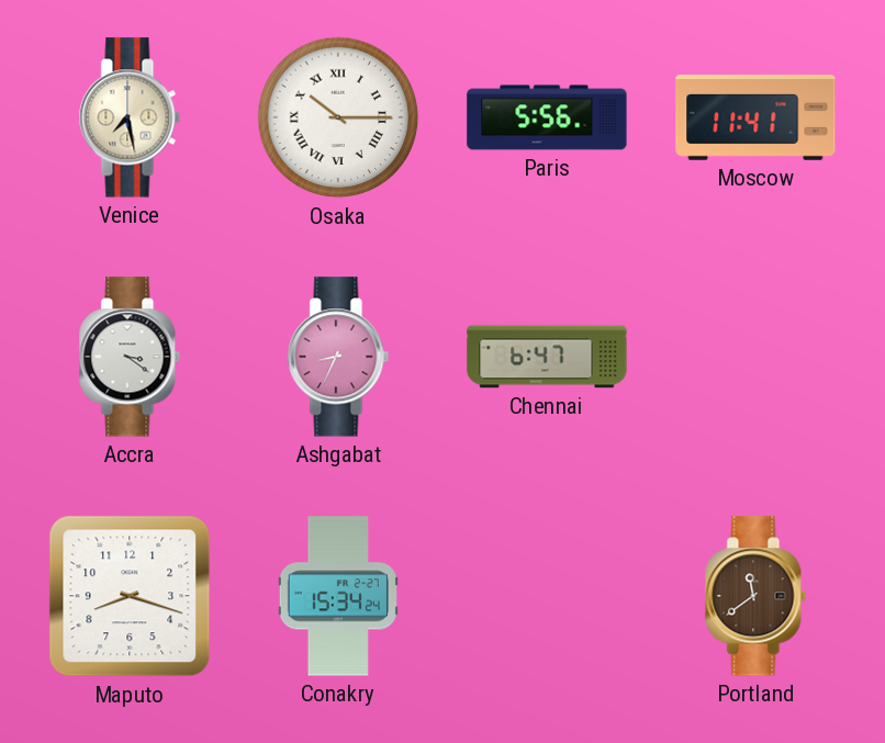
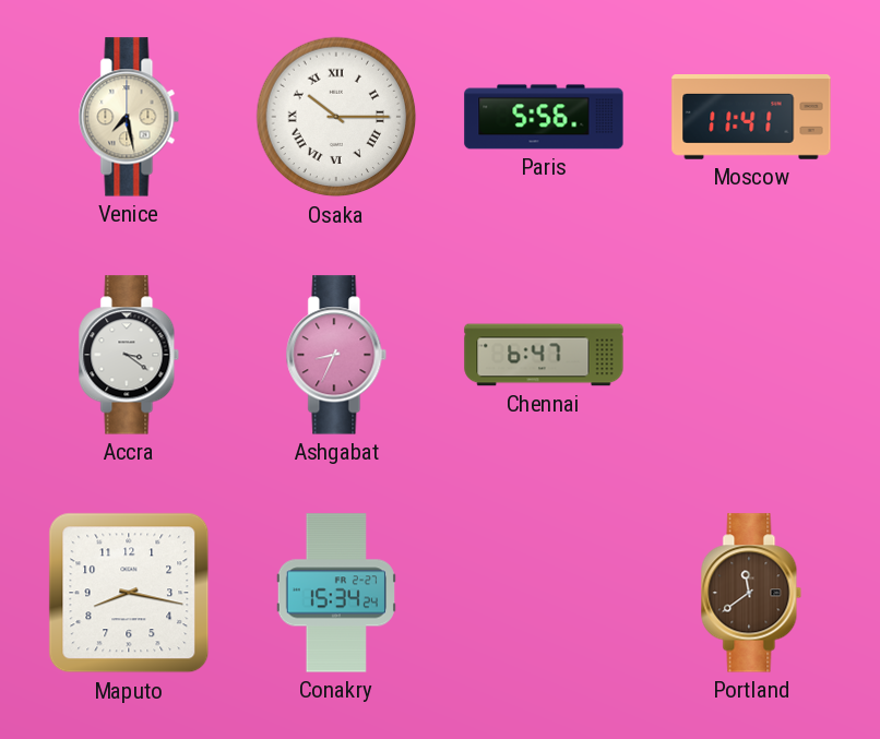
Maputo: 8:18 -> 8:17 (129, 593)
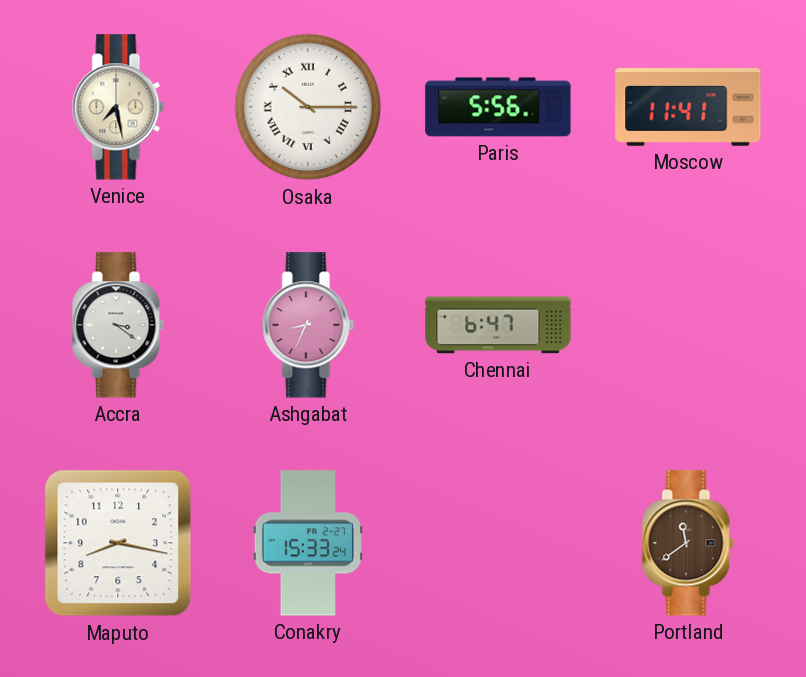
Conakry: 15:34 -> 15:33 (308, 543)
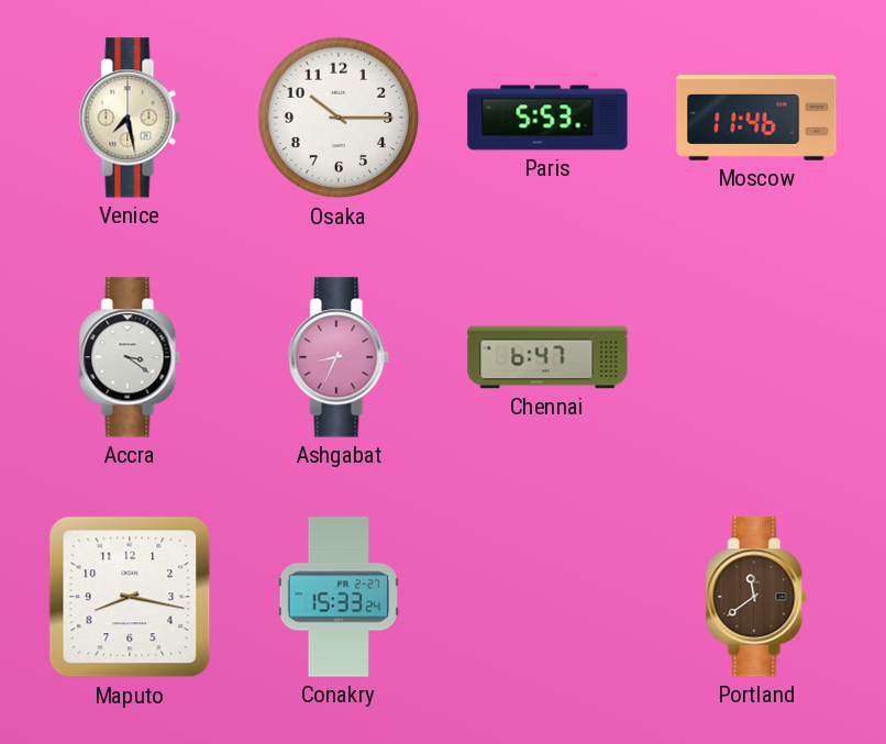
Osaka numerals: Roman -> Arabic (339, 118)
Paris: 5:56 -> 5:53 (547, 118)
Moscow: 11:41 -> 11:46 (756, 119)
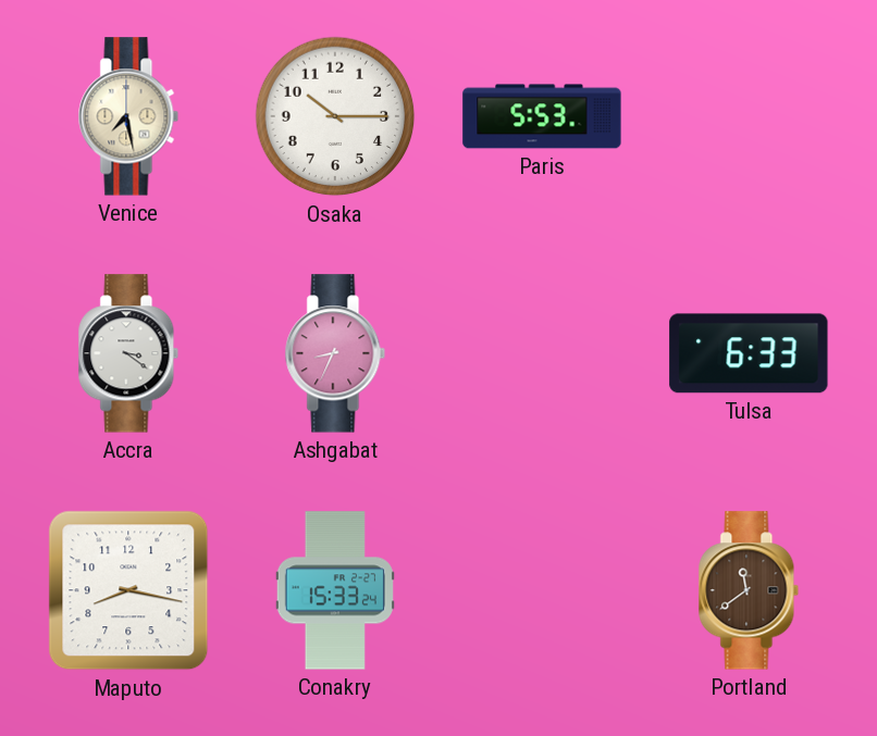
Moscow: 11:46 -> none (756, 119)
Chennai: 6:47 -> none (547, 357)
Tulsa: none -> 6:33 (749, 353)
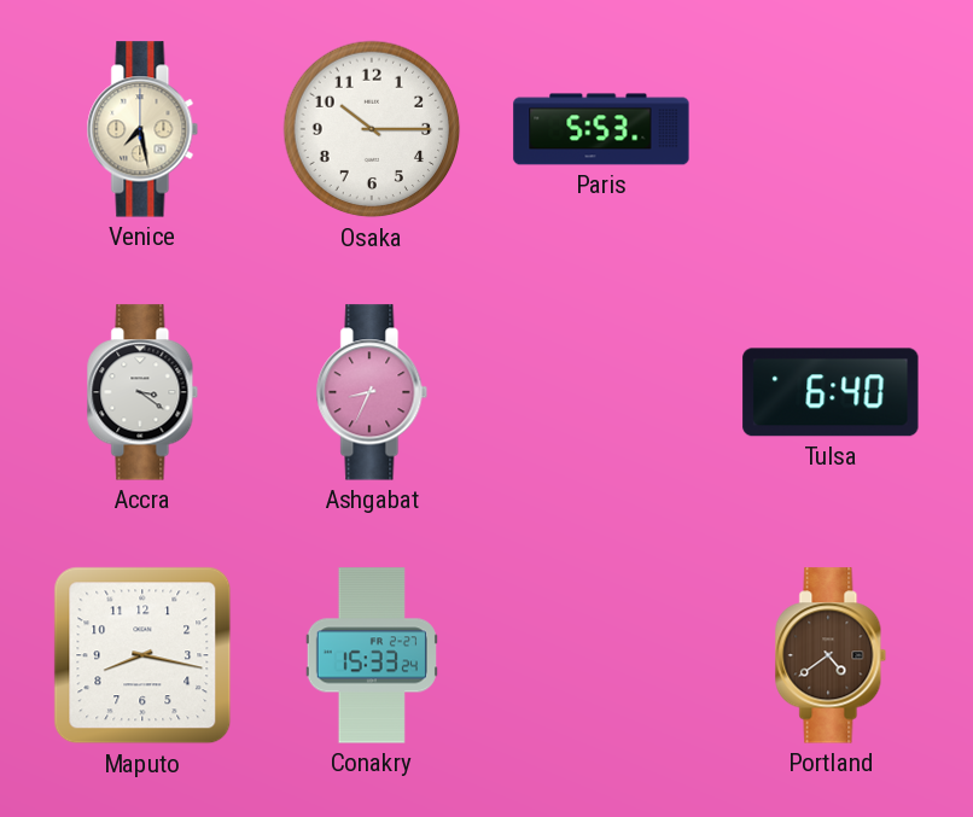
Tulsa: 6:33 -> 6:40 (831, 392)
Portland: 11:39 -> 4:39 (831, 655)
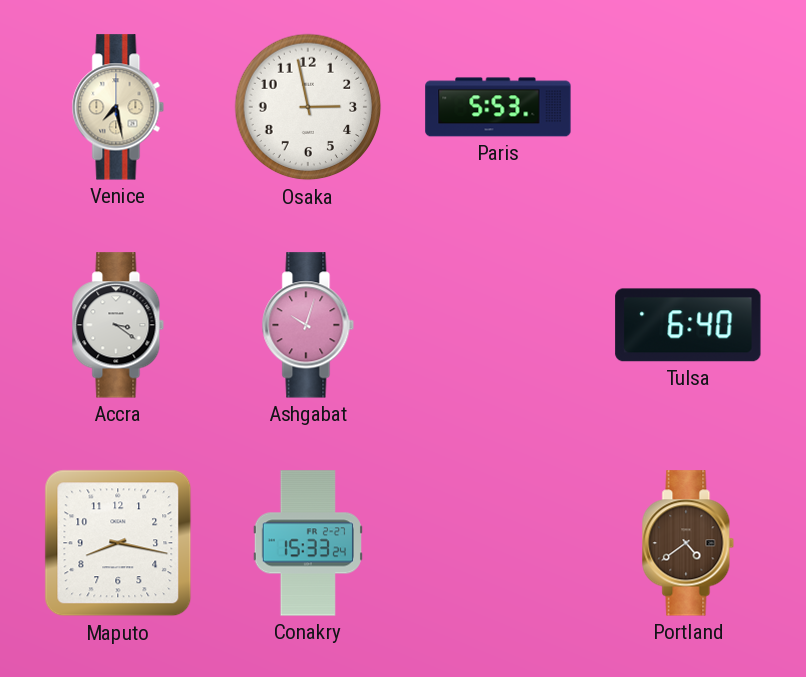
Osaka: 10:15 -> 2:58 (308, 107)
Ashgabat: 8:34 -> 10:03 (308, 325)
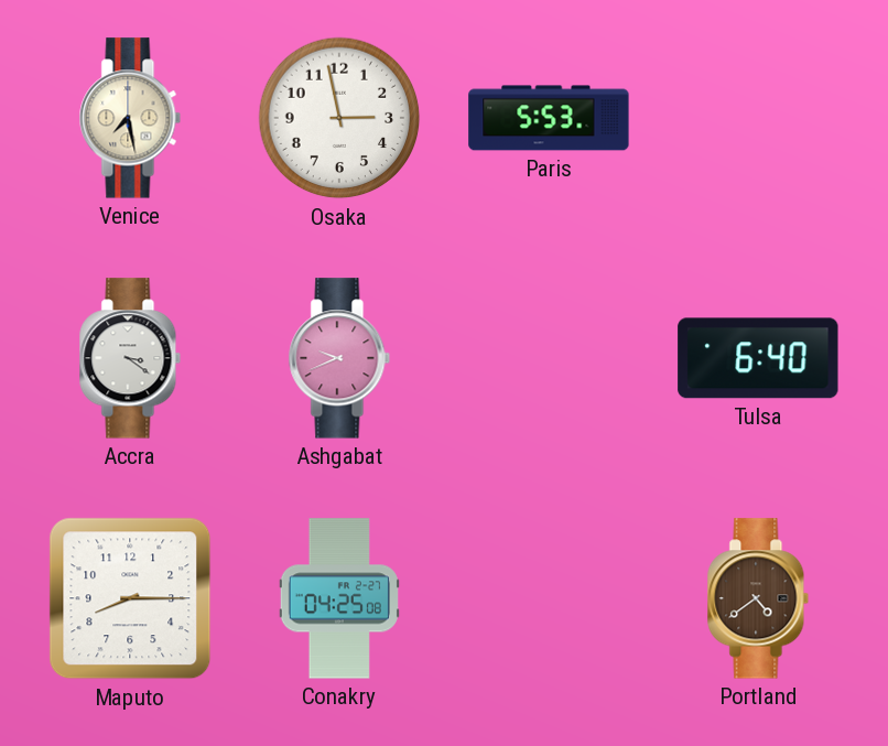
Ashgabat: 10:03 -> 9:41 (339, 358)
Maputo: 8:17 -> 8:15 (130, 598)
Conakry: 15:33 -> 04:25 (339, 598)
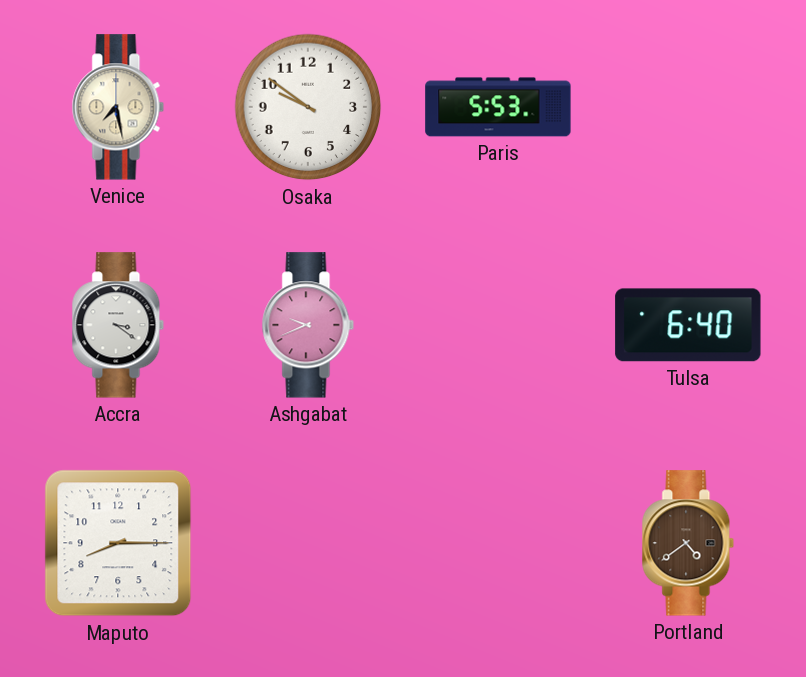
Osaka: 2:58 -> 9:51 (308, 107)
Conakry: 04:25 -> none (339, 598)
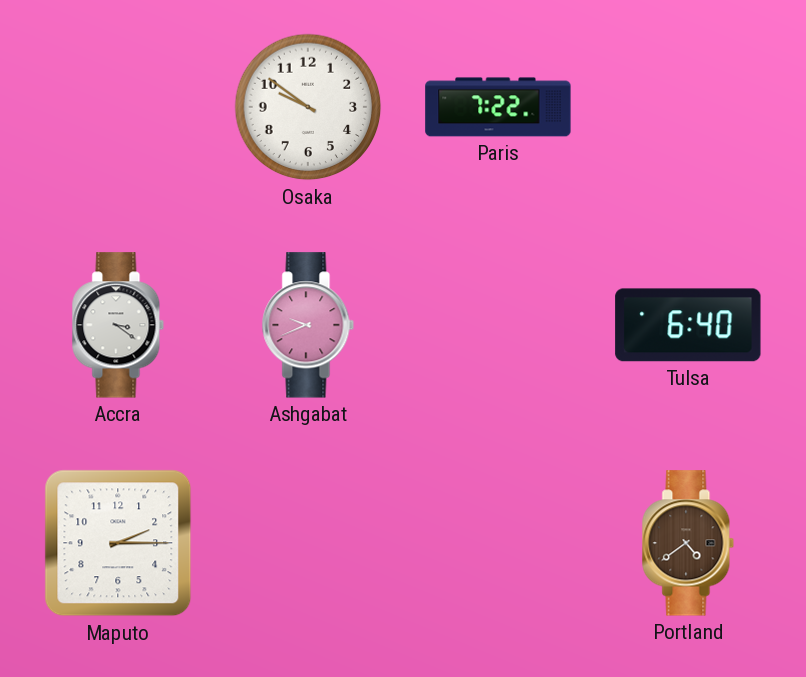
Venice: 7:28 -> none (118, 107)
Paris: 5:53 -> 7:22 (498, 107)
Maputo: 8:15 -> 2:15 (118, 543)
